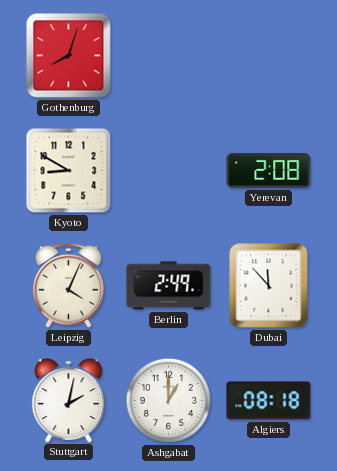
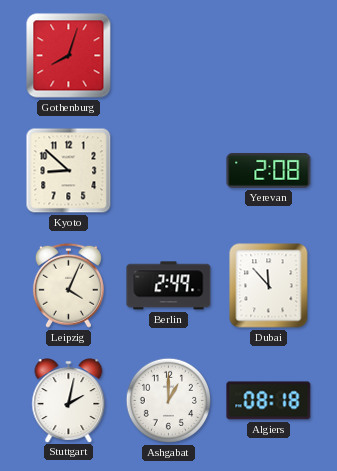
Kyoto: 8:50 -> 8:52 (69, 171)
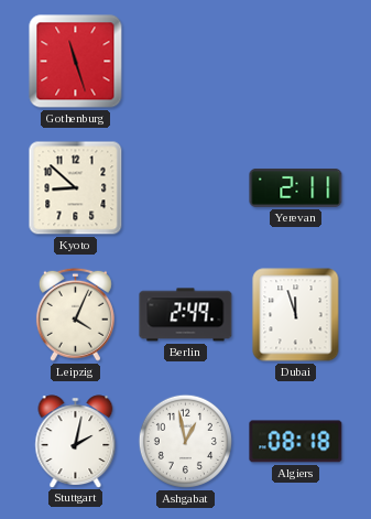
Gothenburg: 8:03 -> 11:27 (76, 62)
Yerevan: 2:08 -> 2:11 (296, 187)
Dubai: 11:53 -> 11:57 (296, 315)
Ashgabat: 1:00 -> 12:58 (185, 441)
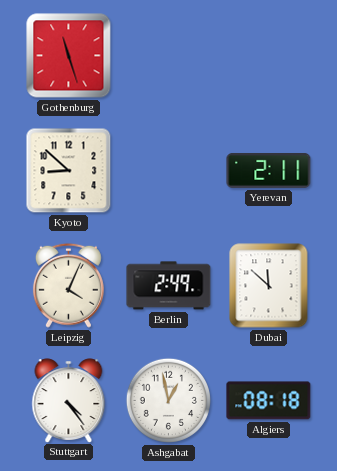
Dubai: 11:57 -> 11:52 (269, 286)
Stuttgart: 2:02 -> 4:24 (69, 400)
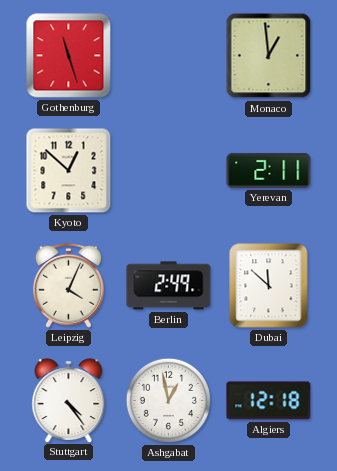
Monaco: none -> 12:59 (269, 56)
Kyoto: 8:52 -> 12:52 (69, 171)
Algiers: 08:18 -> 12:18 (269, 401)
